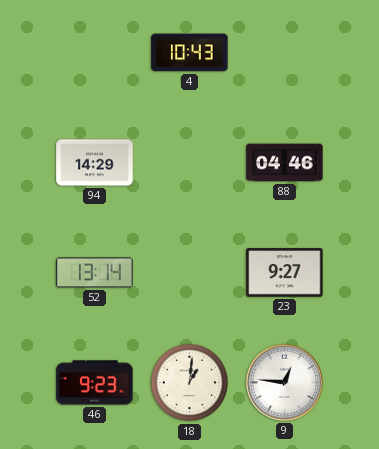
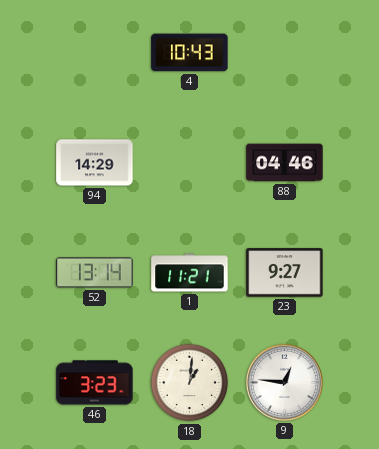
1: none -> 11:21 (190, 273)
46: 9:23 -> 3:23 (95, 383)
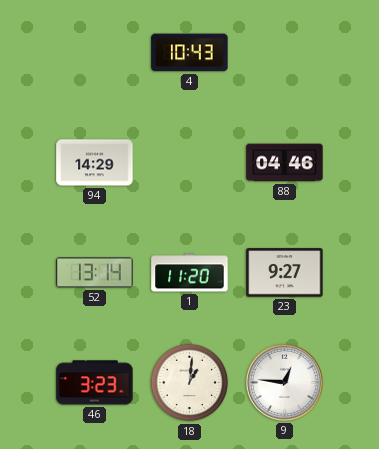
1: 11:21 -> 11:20 (190, 273)
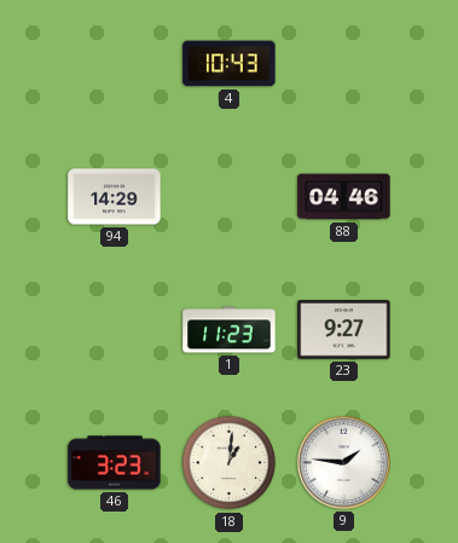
52: 13:14 -> none (95, 273)
1: 11:20 -> 11:23 (230, 330)
9: 12:46 -> 1:46 (343, 462)
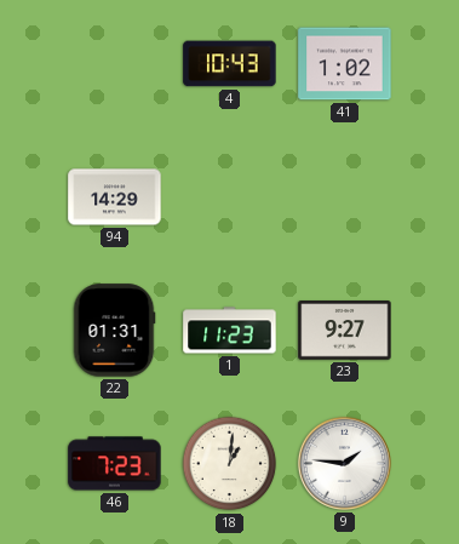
41: none -> 1:02 (345, 64)
88: 04:46 -> none (344, 197)
22: none -> 01:31 (114, 331)
46: 3:23 -> 7:23 (115, 464)
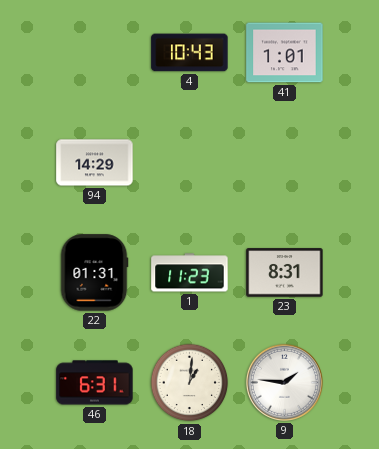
41: 1:02 -> 1:01 (285, 53)
23: 9:27 -> 8:31 (285, 273)
46: 7:23 -> 6:31 (95, 383)
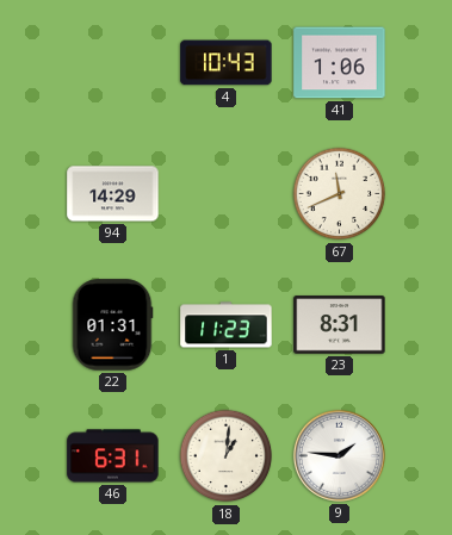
41: 1:01 -> 1:06 (340, 63)
67: none -> 11:41 (340, 194)
